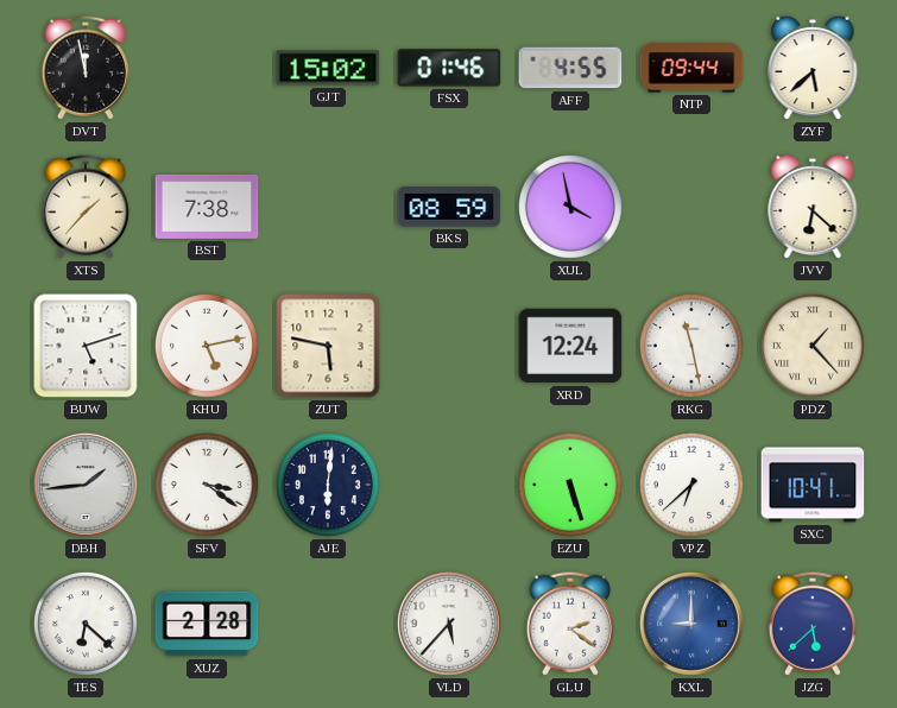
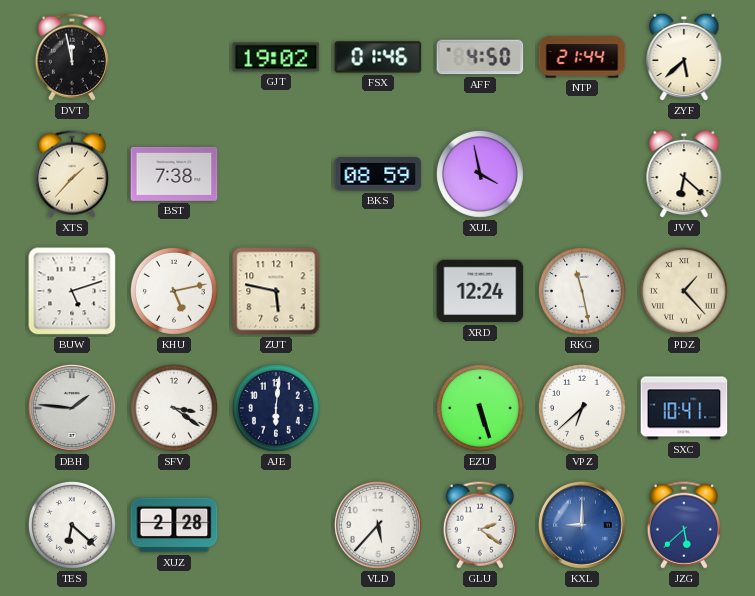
GJT: 15:02 -> 19:02 (276, 57)
AFF: 4:55 -> 4:50 (480, 57)
NTP: 09:44 -> 21:44 (582, 57)
DBH: 1:44 -> 1:46 (72, 408)
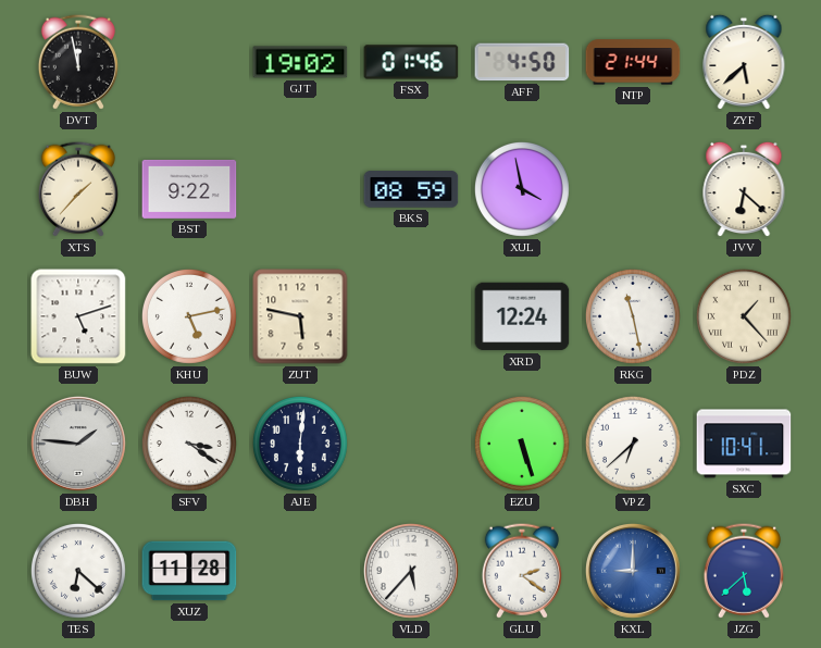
BST: 7:38 -> 9:22 (189, 189)
XUZ: 2:28 -> 11:28 (189, 571)
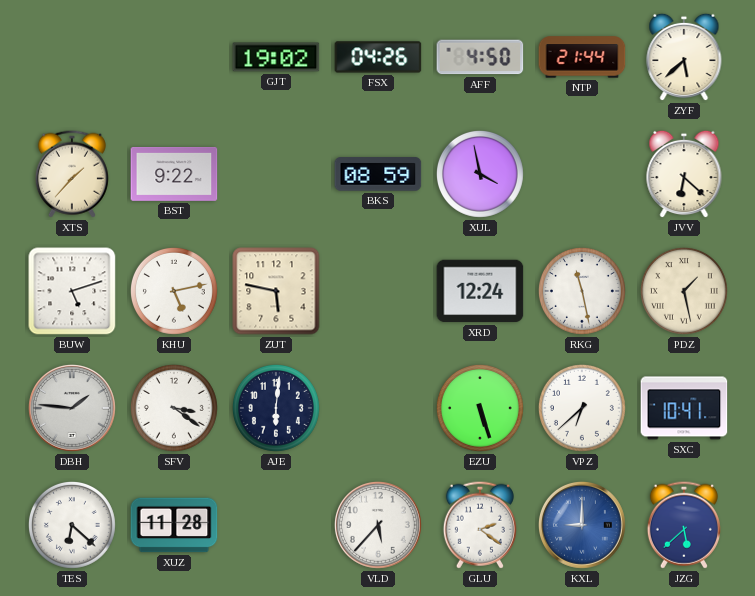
DVT: 11:58 -> none (78, 62)
FSX: 01:46 -> 04:26 (378, 57)
PDZ: 1:23 -> 1:28 (684, 291)
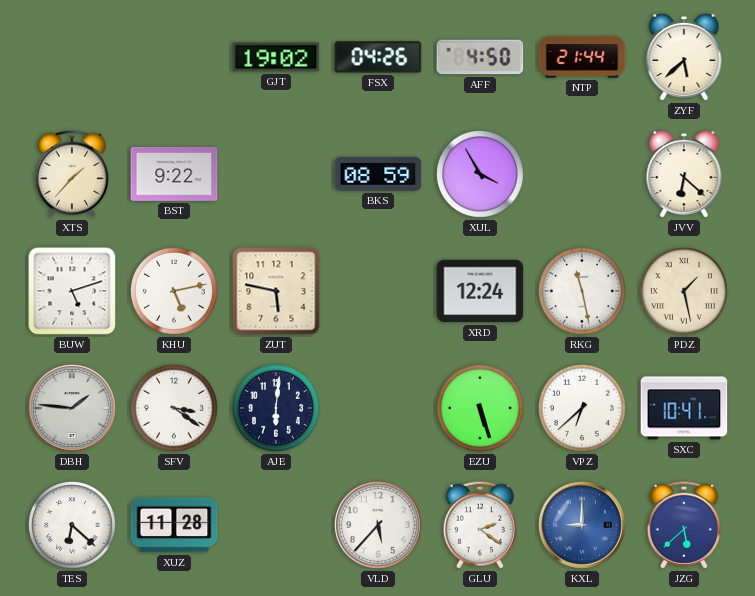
XUL: 3:58 -> 3:55 (480, 174)
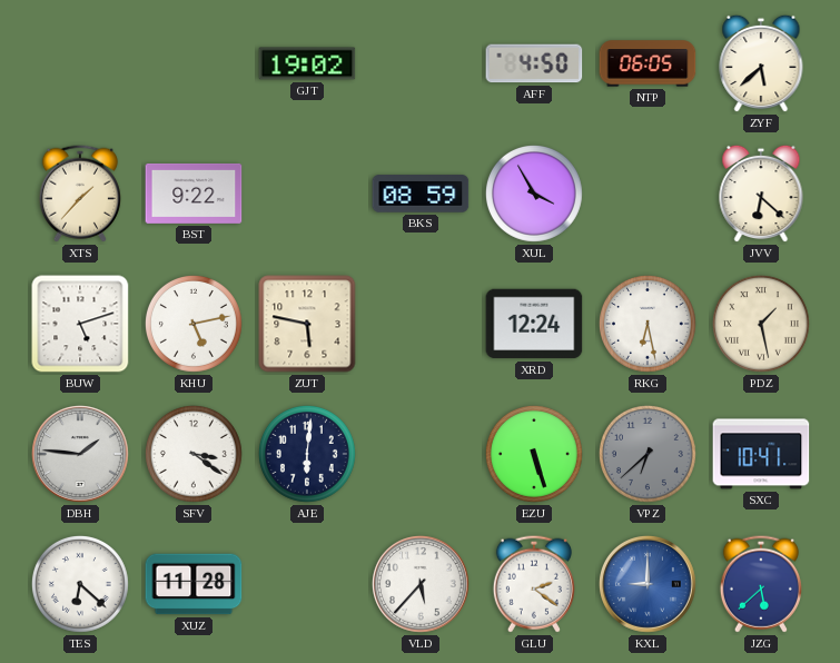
FSX: 04:26 -> none (378, 57)
NTP: 21:44 -> 06:05 (648, 63)
RKG: 11:28 -> 6:28 (648, 324)
VPZ dial: white -> grey (648, 454)
